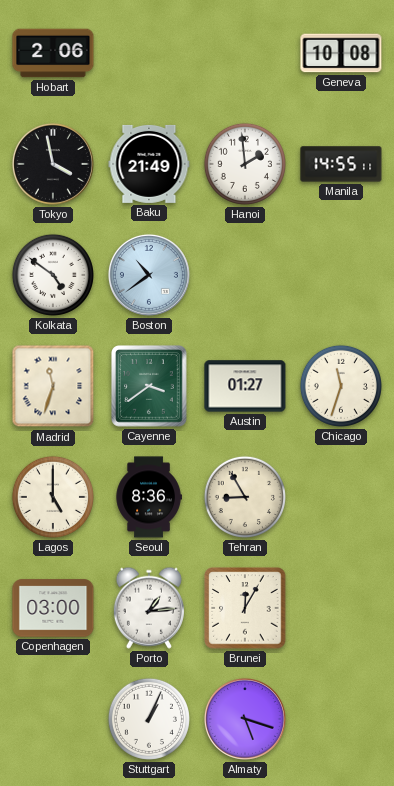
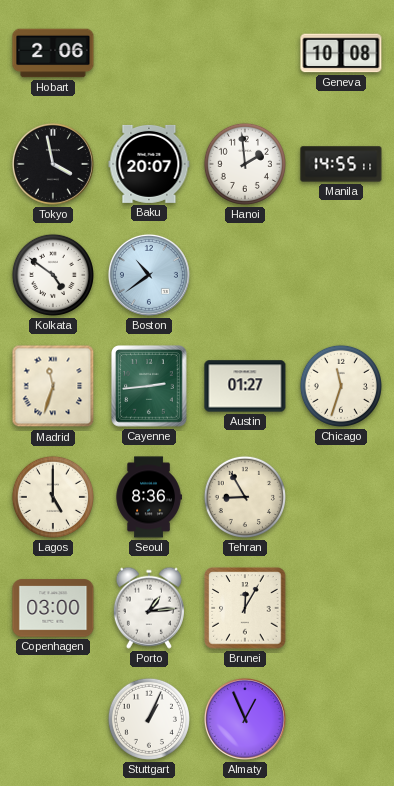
Baku: 21:49 -> 20:07 (149, 164)
Cayenne: 3:39 -> 2:44 (150, 387)
Almaty: 5:18 -> 12:56 (245, 719)
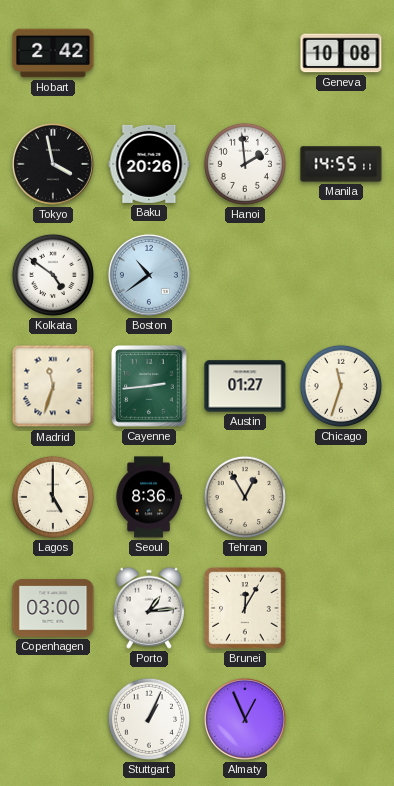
Hobart: 2:06 -> 2:42 (53, 53)
Baku: 20:07 -> 20:26 (149, 164)
Tehran: 8:55 -> 12:55 (245, 497)
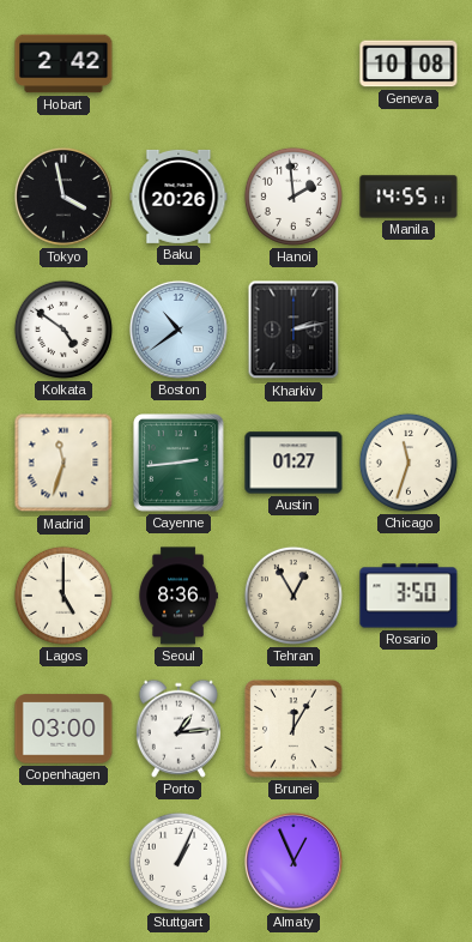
Kharkiv: none -> 2:13 (294, 330)
Rosario: none -> 3:50 (409, 596)
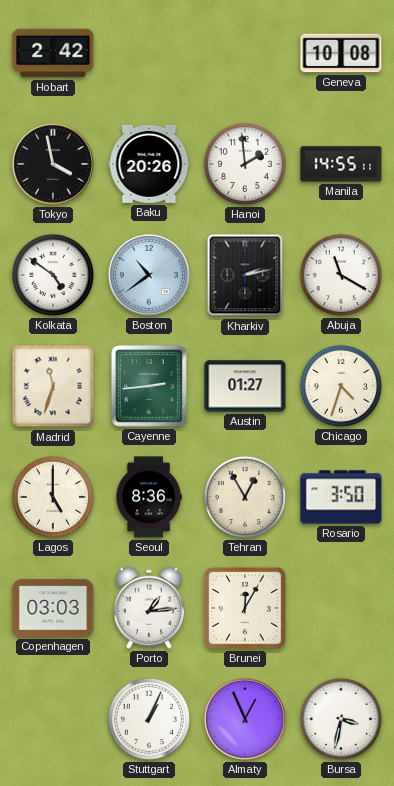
Abuja: none -> 11:20 (341, 275)
Chicago: 11:33 -> 4:33 (341, 386)
Copenhagen: 03:00 -> 03:03 (53, 608)
Bursa: none -> 3:32 (341, 719)
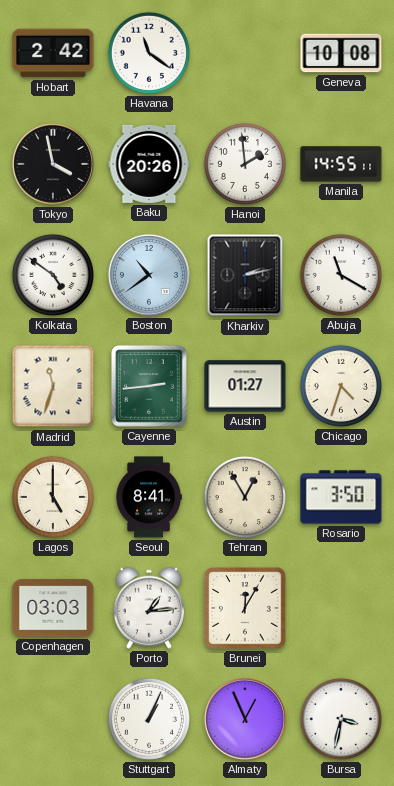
Havana: none -> 11:21 (149, 53)
Seoul: 8:36 -> 8:41 (149, 497)
